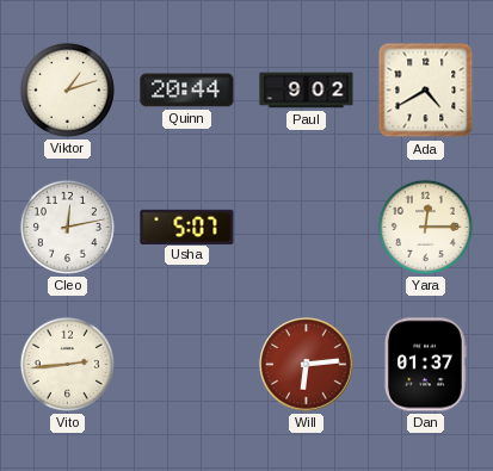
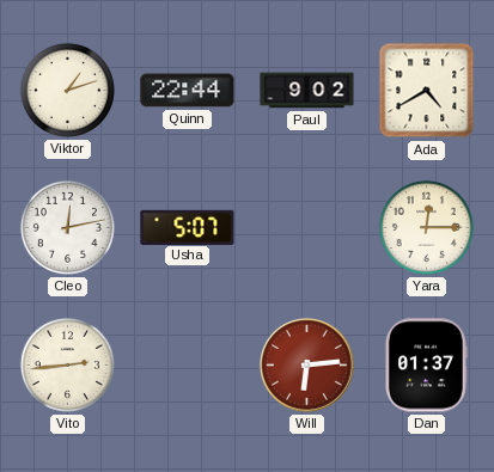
Quinn: 20:44 -> 22:44 (188, 91)
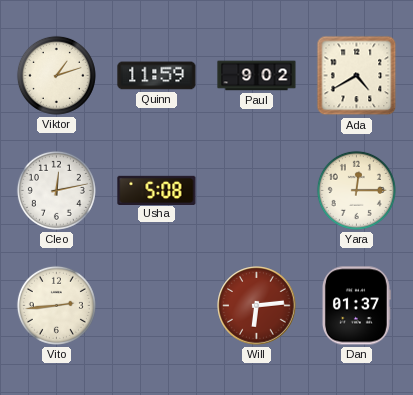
Quinn: 22:44 -> 11:59 (157, 76)
Usha: 5:07 -> 5:08 (157, 190)
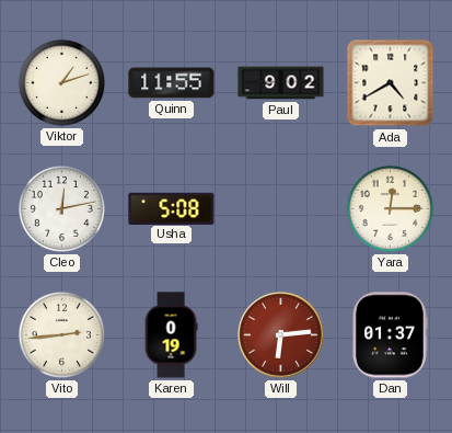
Quinn: 11:59 -> 11:55 (172, 83)
Karen: none -> 0:19 (171, 335)
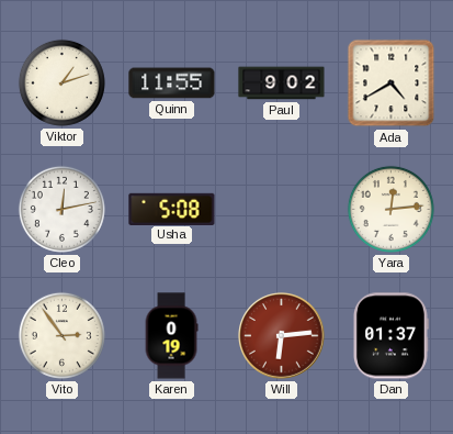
Yara: 12:15 -> 12:14 (390, 209)
Vito: 2:44 -> 2:54 (61, 335)
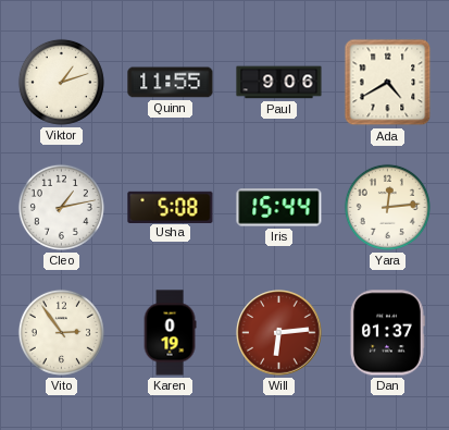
Paul: 9:02 -> 9:06 (279, 83)
Cleo: 12:13 -> 1:13 (61, 207)
Iris: none -> 15:44 (279, 208)
